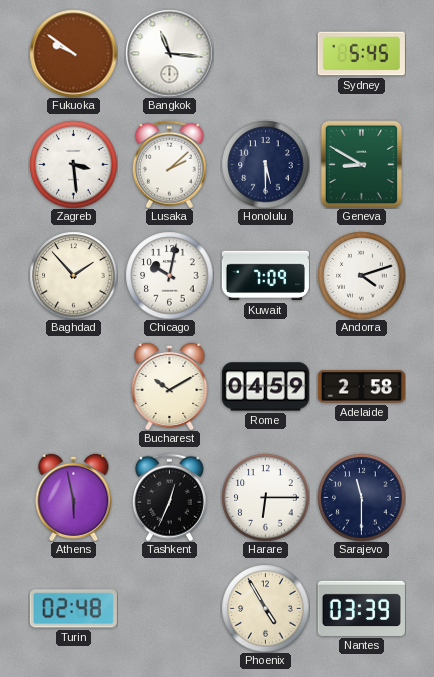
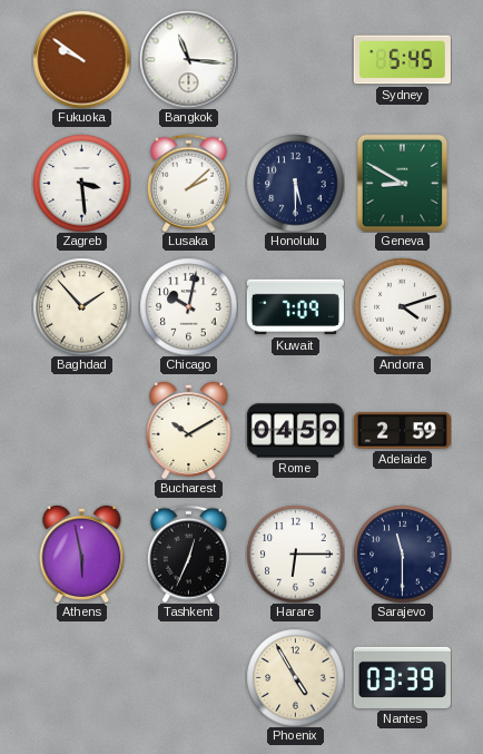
Adelaide: 2:58 -> 2:59 (402, 431)
Turin: 02:48 -> none (73, 609)
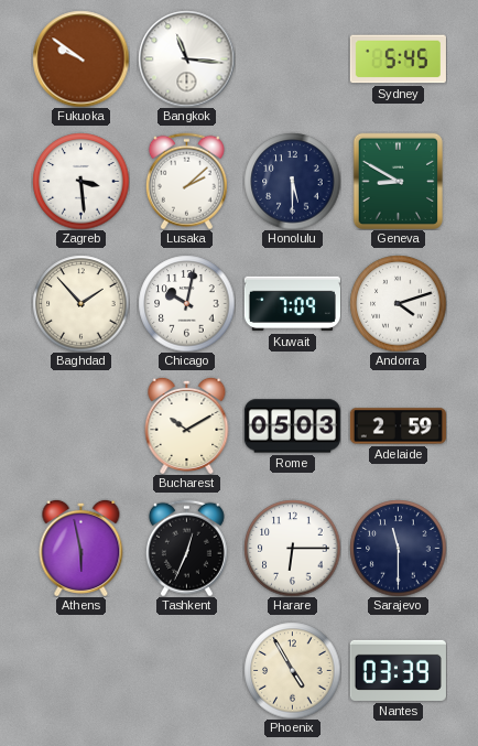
Rome: 04:59 -> 05:03 (292, 426)
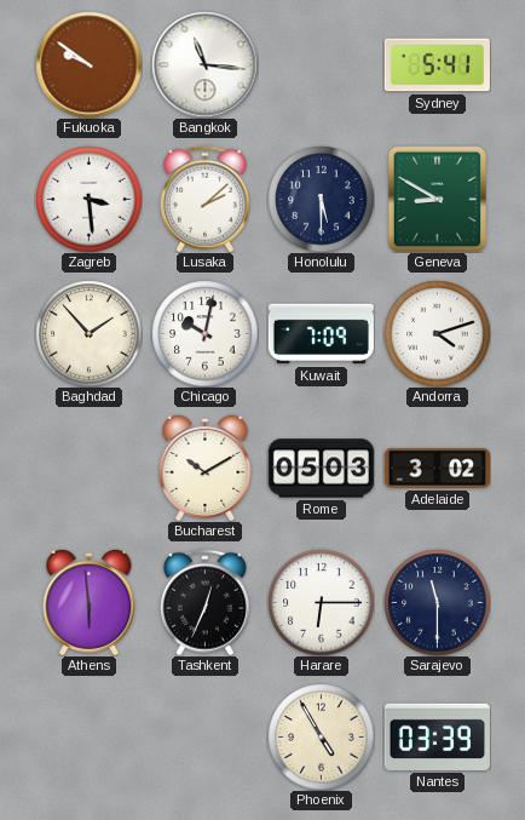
Sydney: 5:45 -> 5:41 (437, 65)
Adelaide: 2:59 -> 3:02 (437, 469)
Athens: 5:58 -> 5:59 (90, 602)
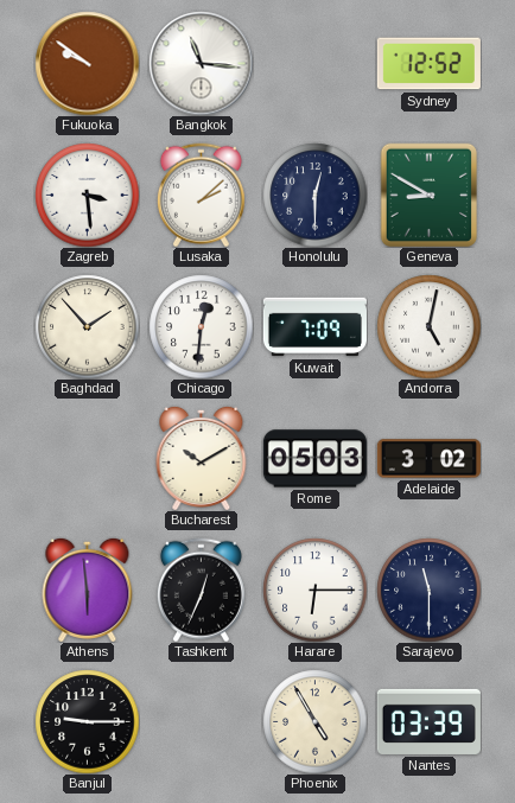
Sydney: 5:41 -> 12:52 (428, 64)
Honolulu: 5:30 -> 12:30 (314, 195)
Chicago: 10:02 -> 12:31 (201, 326)
Andorra: 4:12 -> 5:02 (428, 326)
Banjul: none -> 9:15 (87, 721)
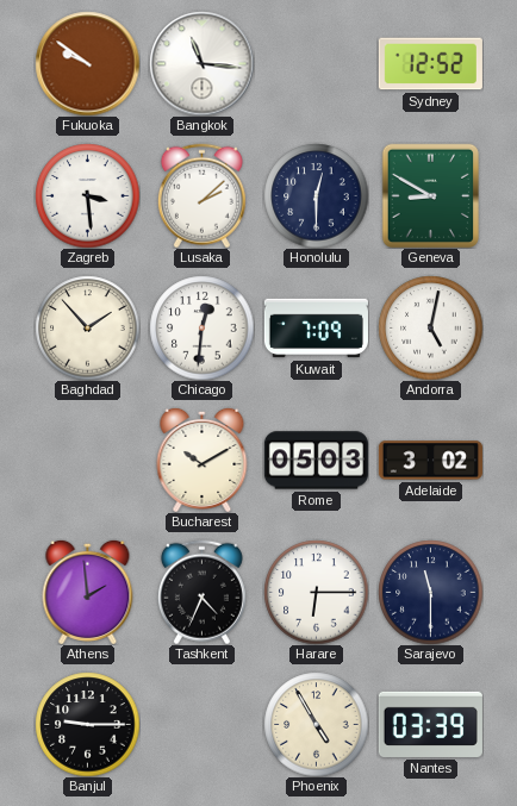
Athens: 5:59 -> 1:59 (88, 592)
Tashkent: 12:34 -> 4:34 (201, 592)
